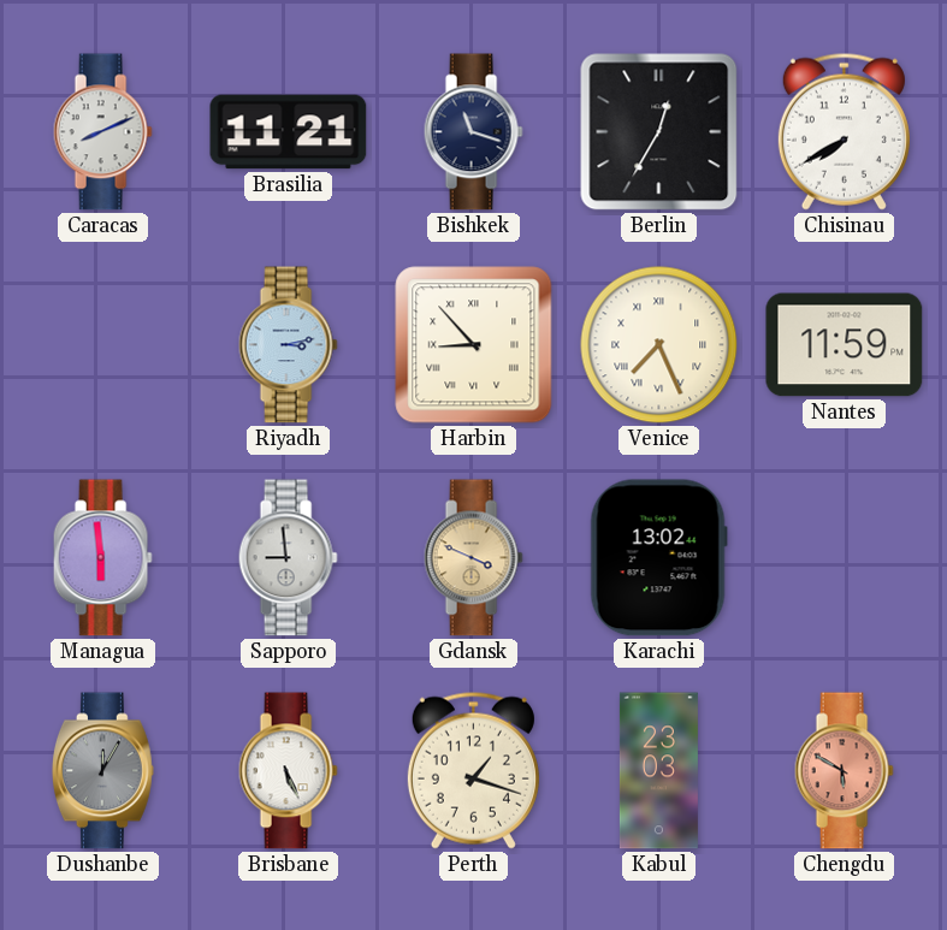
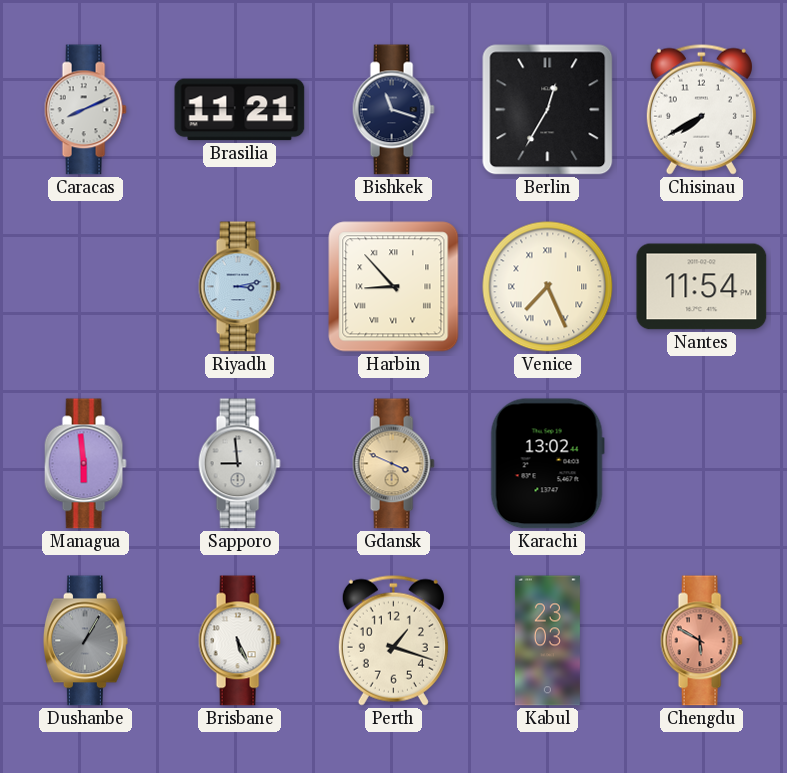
Nantes: 11:59 -> 11:54 (702, 287)
Dushanbe: 12:05 -> 1:05 (85, 641)
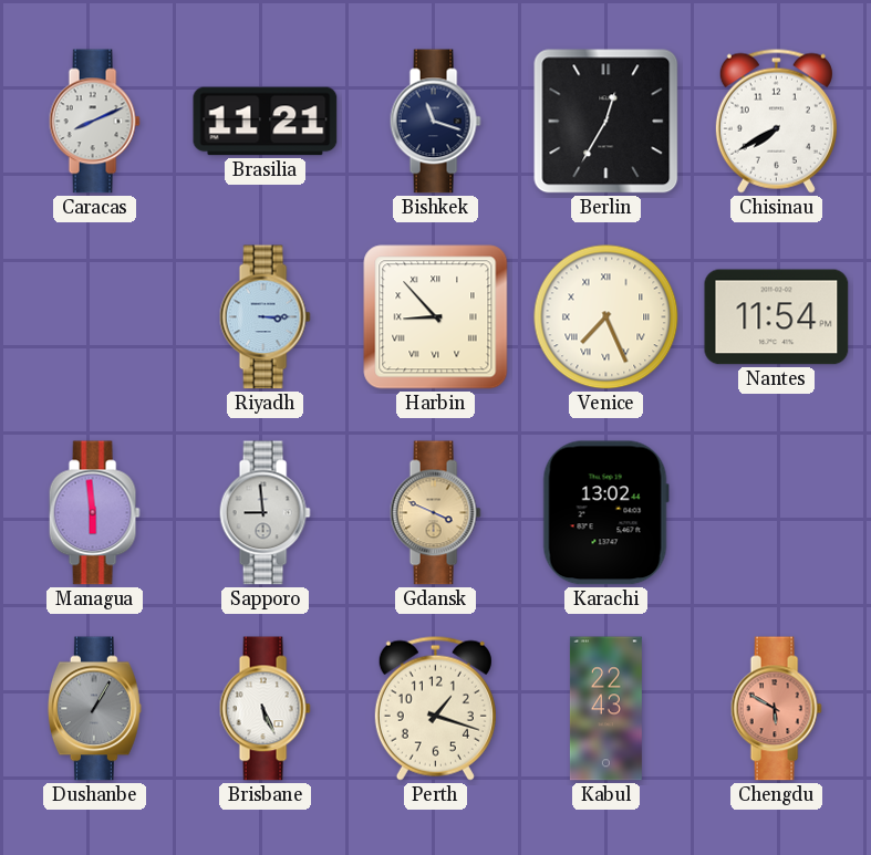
Riyadh: 3:13 -> 3:15 (265, 317)
Kabul: 23:03 -> 22:43 (605, 709)
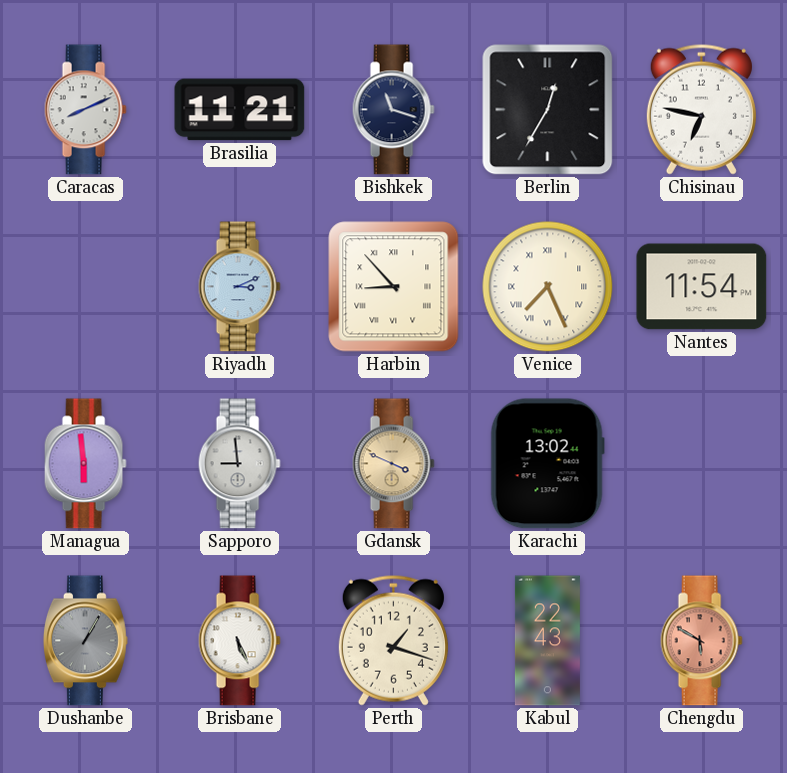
Chisinau: 7:40 -> 6:47 (701, 109)
Riyadh: 3:15 -> 3:11 (239, 287)
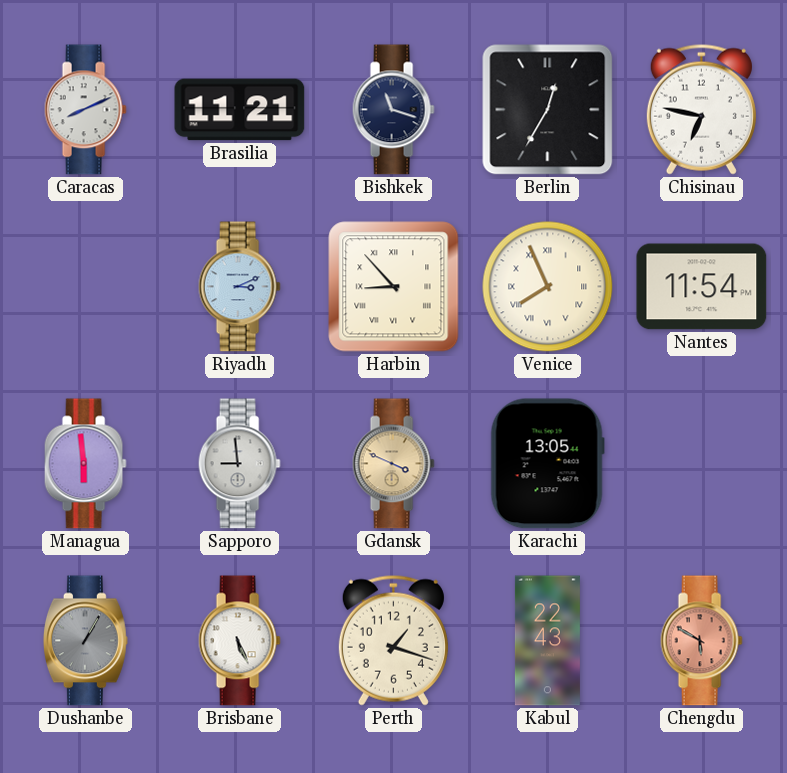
Venice: 7:26 -> 7:56 (548, 287)
Karachi: 13:02 -> 13:05 (547, 464)
